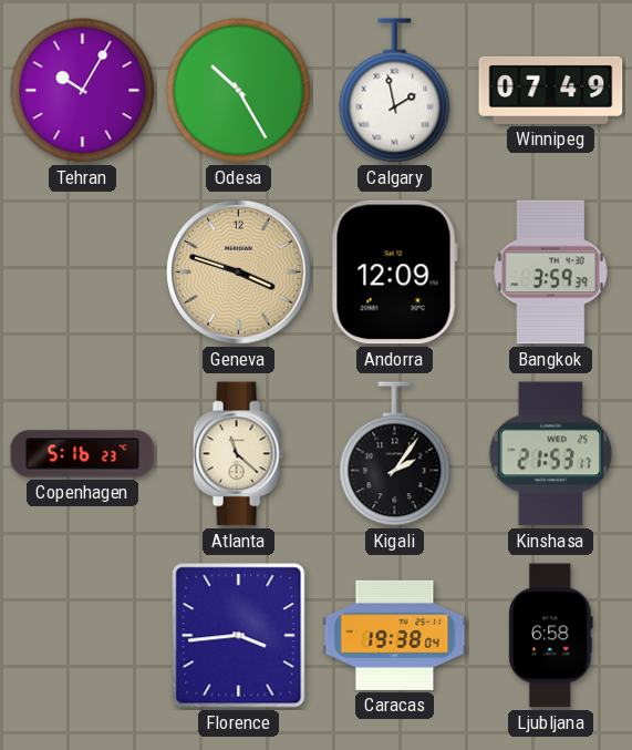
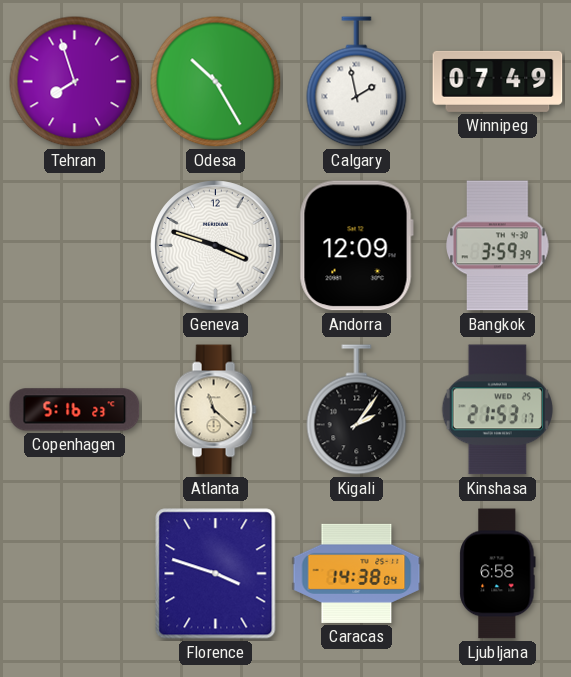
Tehran: 10:05 -> 7:57 (75, 82)
Geneva dial: champagne -> white (216, 246)
Florence: 3:44 -> 3:48 (216, 574)
Caracas: 19:38 -> 14:38 (357, 573)
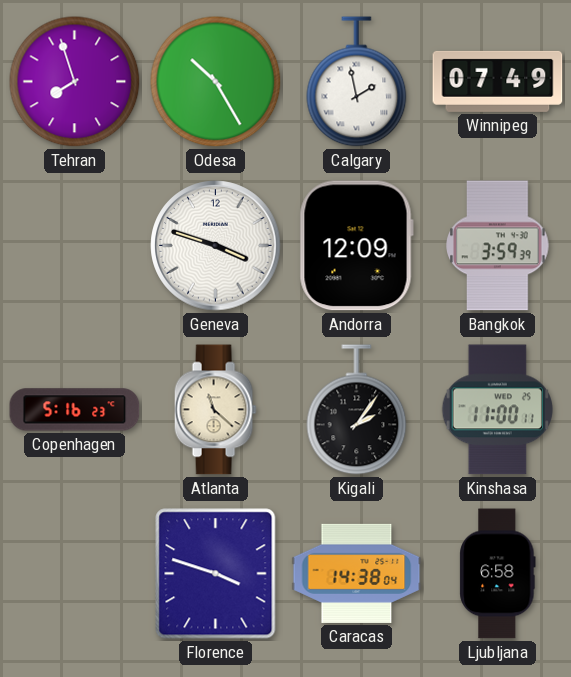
Kinshasa: 21:53 -> 11:00 (497, 410)
